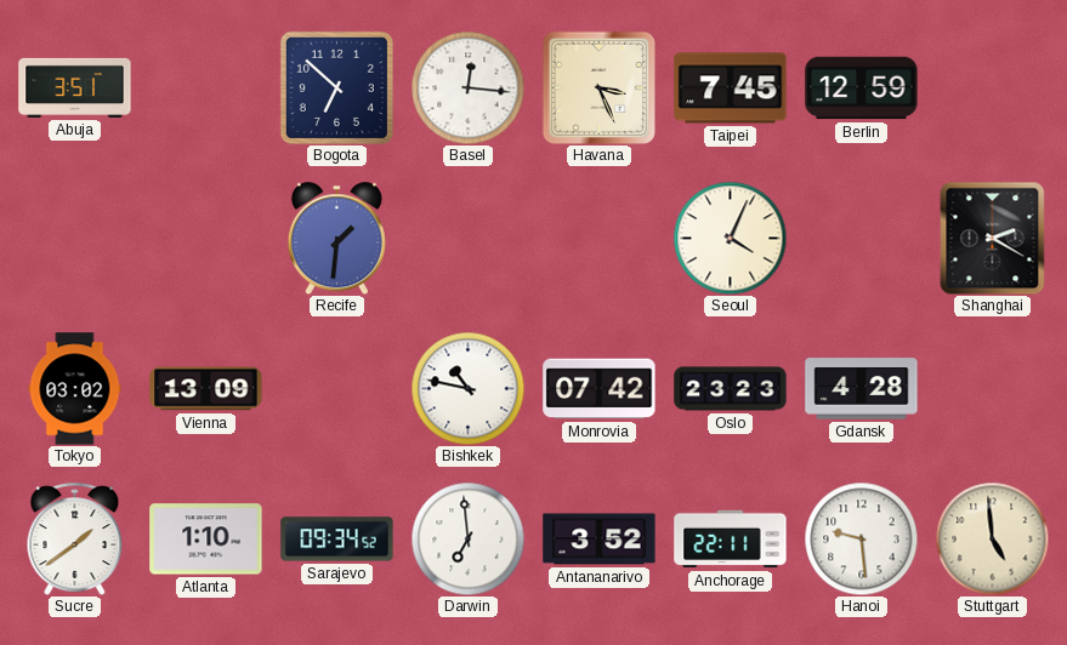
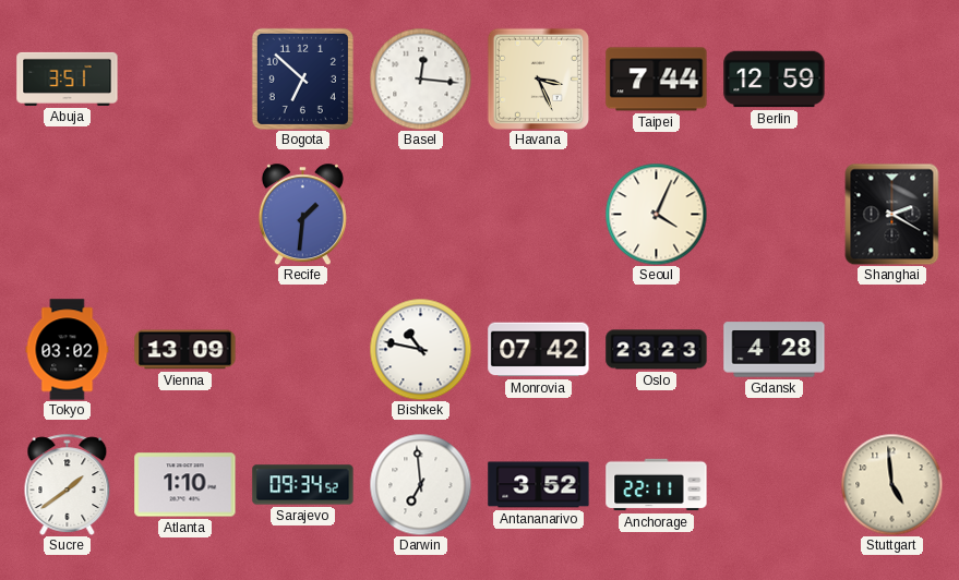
Taipei: 7:45 -> 7:44 (657, 80)
Hanoi: 9:29 -> none (861, 538)
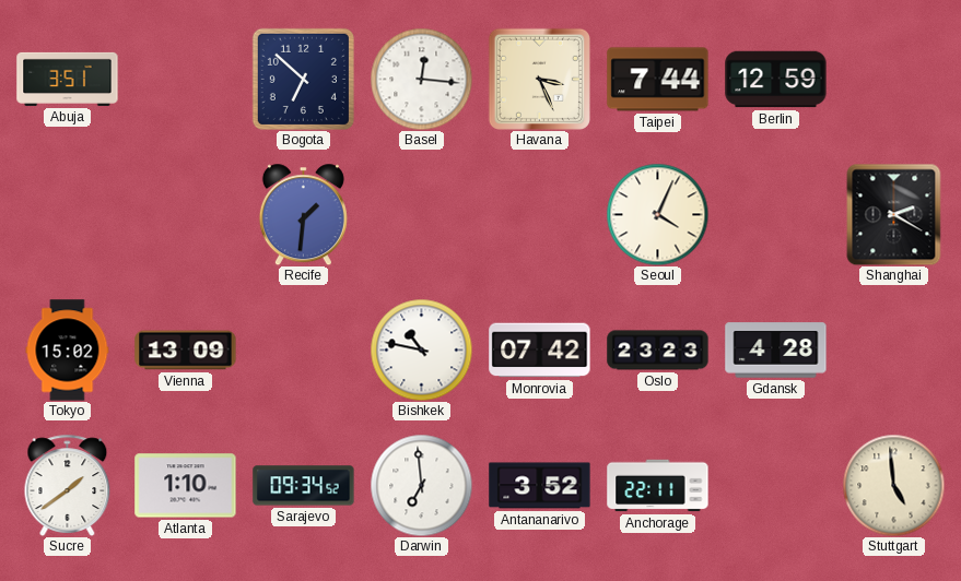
Tokyo: 03:02 -> 15:02 (68, 351)
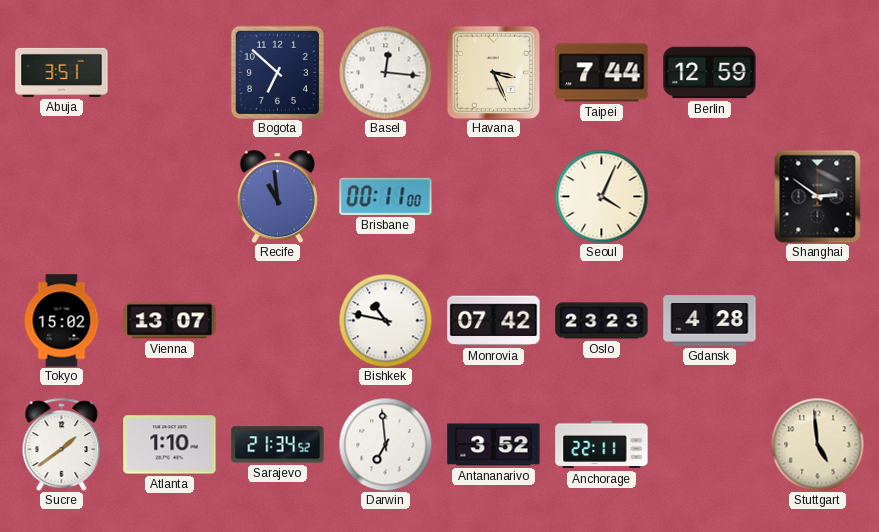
Recife: 1:31 -> 10:59 (277, 196)
Brisbane: none -> 00:11 (386, 196)
Shanghai: 2:20 -> 2:51 (818, 196)
Vienna: 13:09 -> 13:07 (170, 321)
Sarajevo: 09:34 -> 21:34 (278, 445)
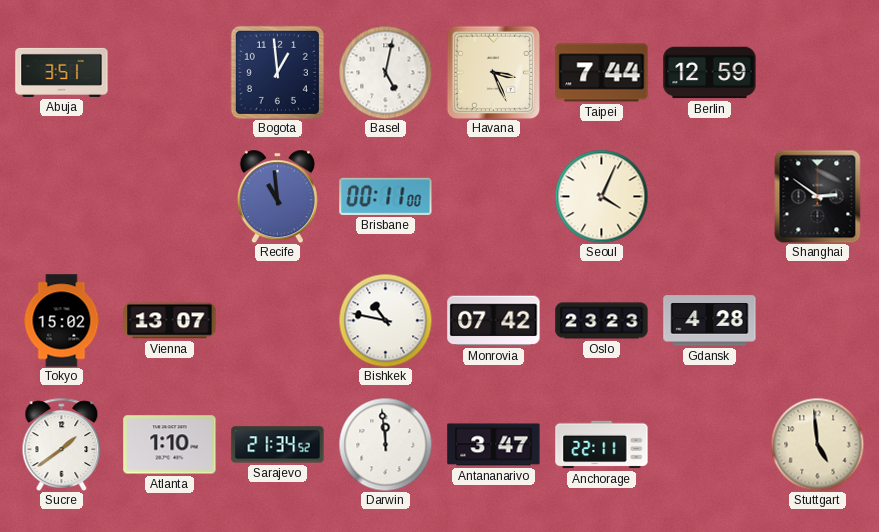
Bogota: 6:52 -> 12:59 (277, 72)
Basel: 12:16 -> 5:02 (385, 72)
Darwin: 6:59 -> 11:59 (385, 444)
Antananarivo: 3:52 -> 3:47 (494, 445)
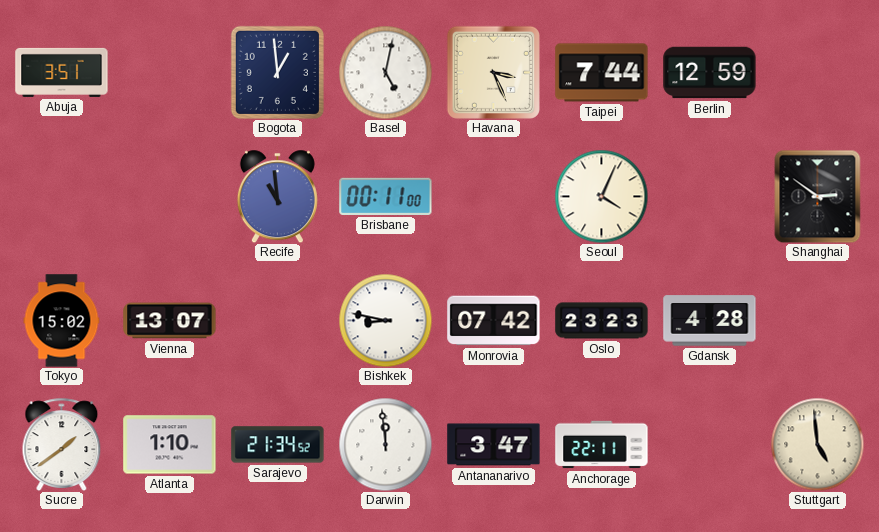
Bishkek: 10:47 -> 8:47 (385, 320)
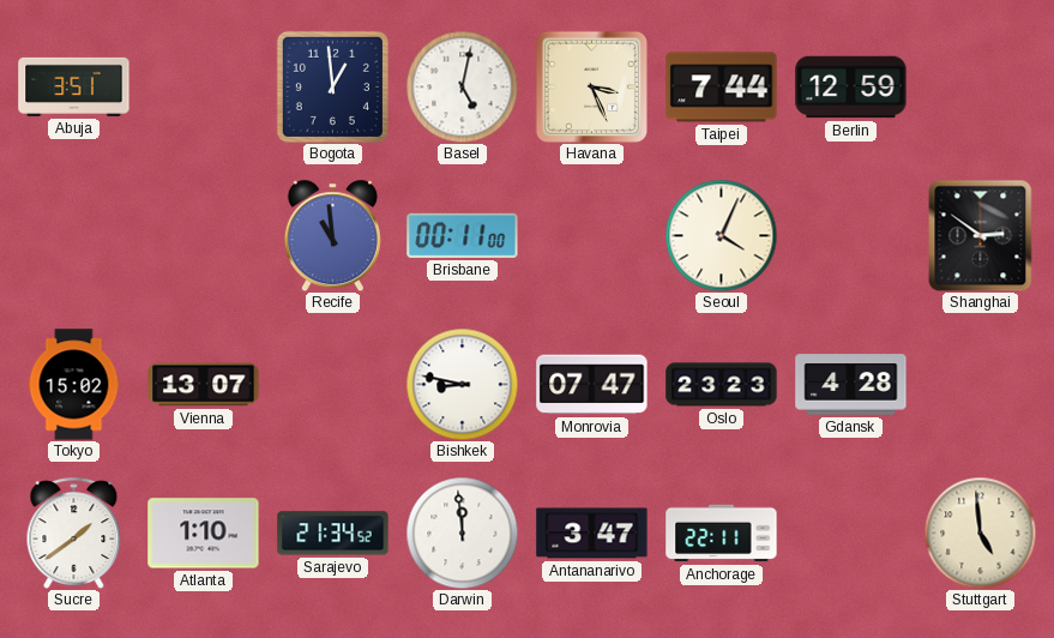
Monrovia: 07:42 -> 07:47 (592, 385)
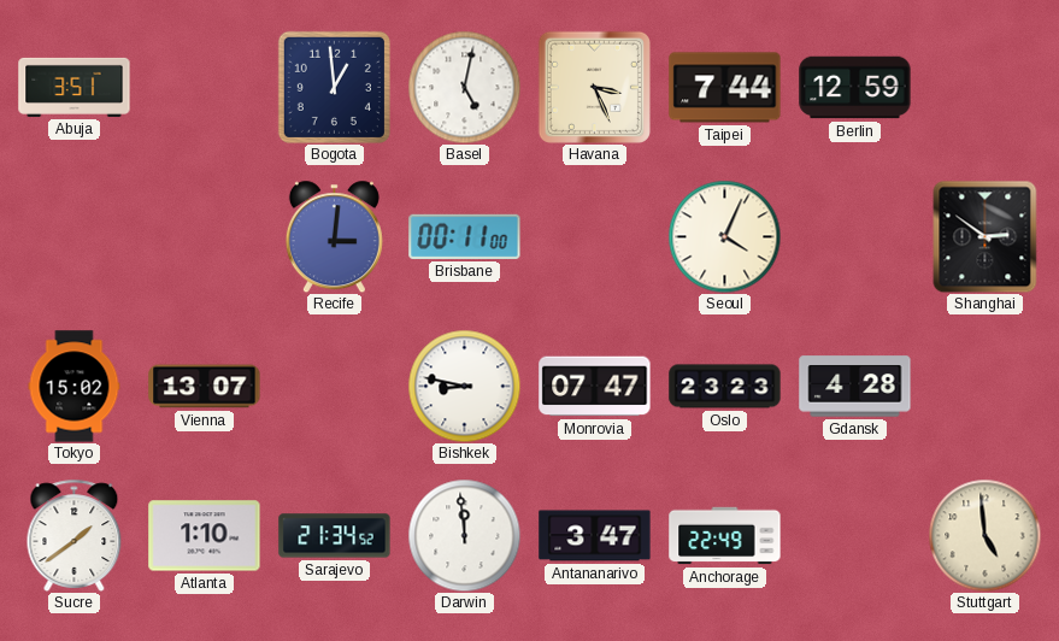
Recife: 10:59 -> 3:01 (334, 236)
Anchorage: 22:11 -> 22:49 (725, 536)
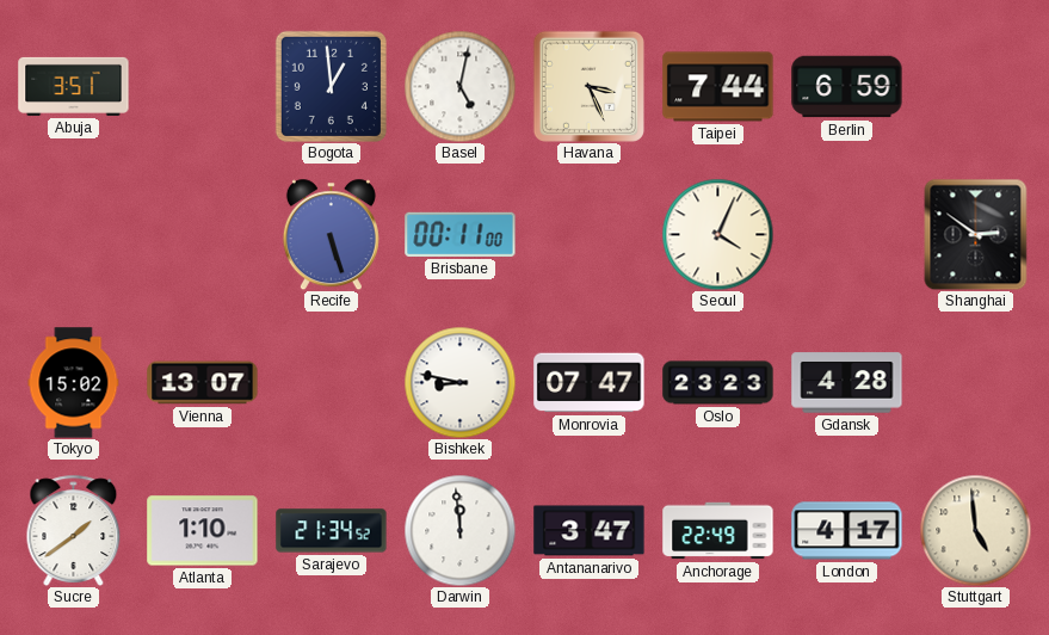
Berlin: 12:59 -> 6:59 (847, 87)
Recife: 3:01 -> 5:27 (331, 234)
London: none -> 4:17 (847, 531)
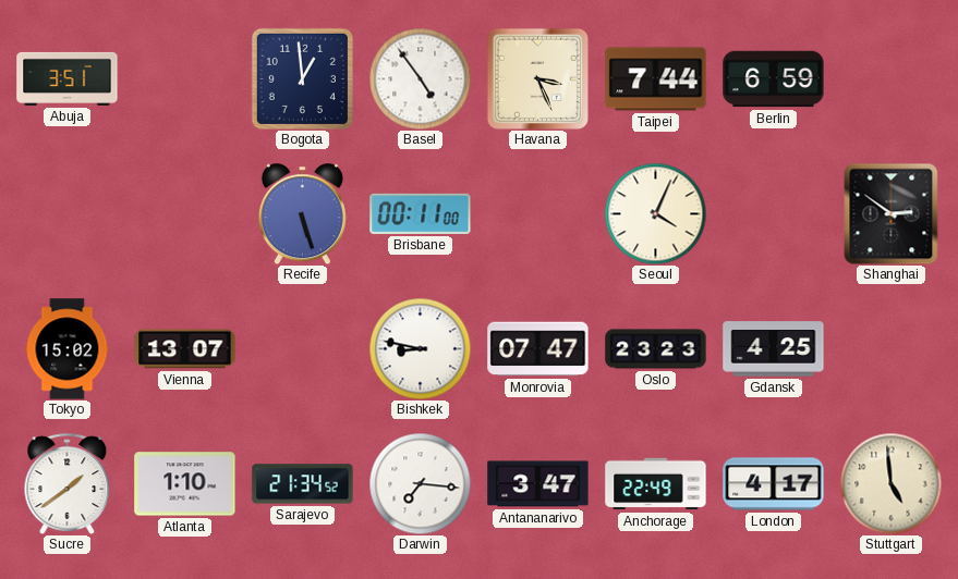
Basel: 5:02 -> 4:54 (420, 78)
Gdansk: 4:28 -> 4:25 (774, 349)
Darwin: 11:59 -> 7:16 (420, 483)
